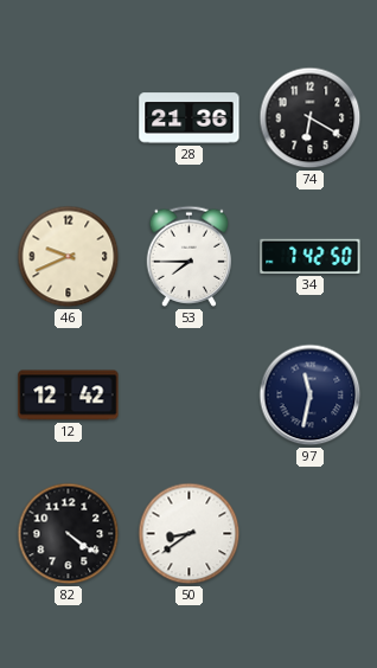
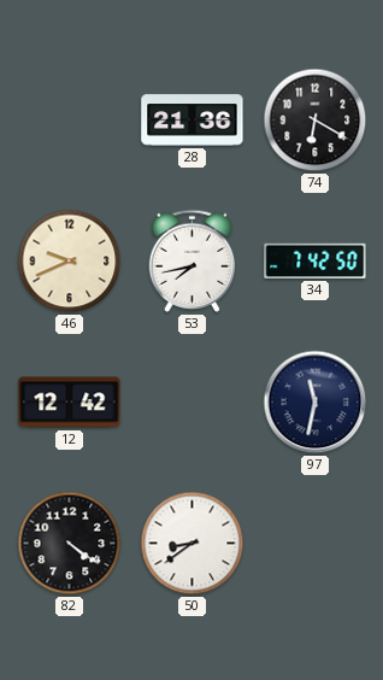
53: 7:45 -> 7:43 (193, 260)
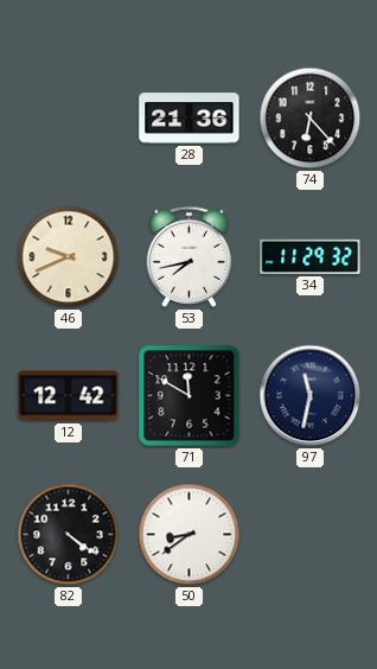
74: 6:20 -> 6:23 (311, 119)
34: 7:42 -> 11:29 (311, 256)
71: none -> 11:50 (190, 396)
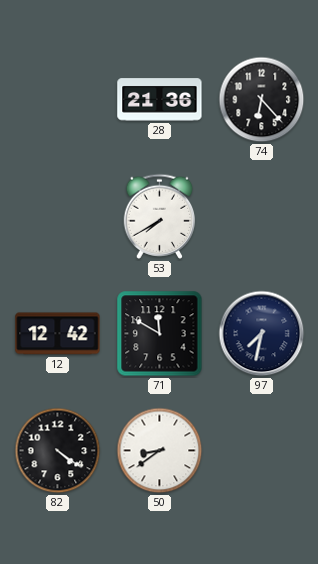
46: 9:41 -> none (69, 257)
53: 7:43 -> 7:40 (160, 216)
34: 11:29 -> none (311, 256)
97: 11:32 -> 7:32 (262, 334)
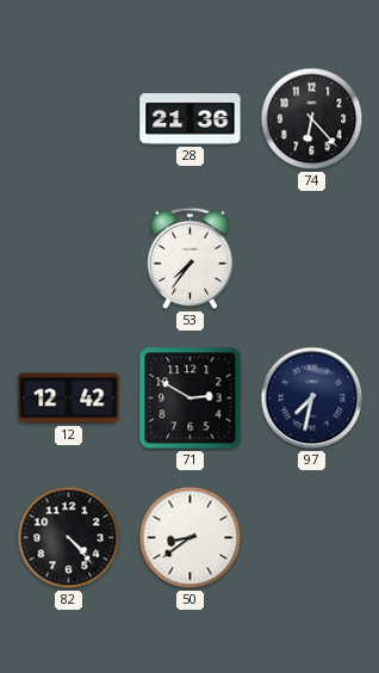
53: 7:40 -> 7:36 (191, 258)
71: 11:50 -> 2:50 (191, 399)
82: 4:21 -> 4:23 (69, 538)
